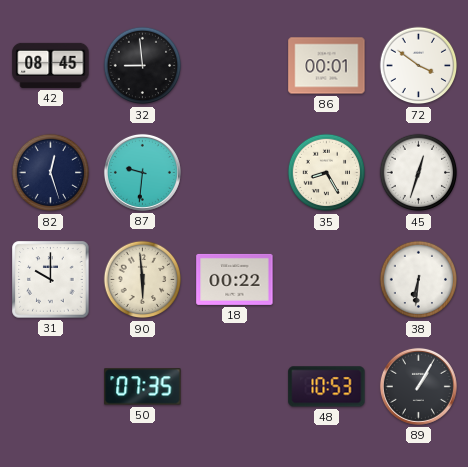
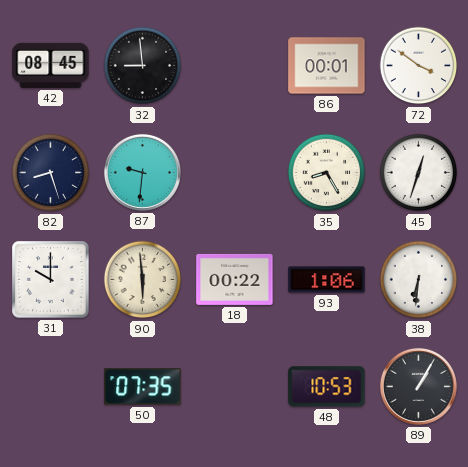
82: 12:27 -> 8:27 (51, 173)
93: none -> 1:06 (327, 280)
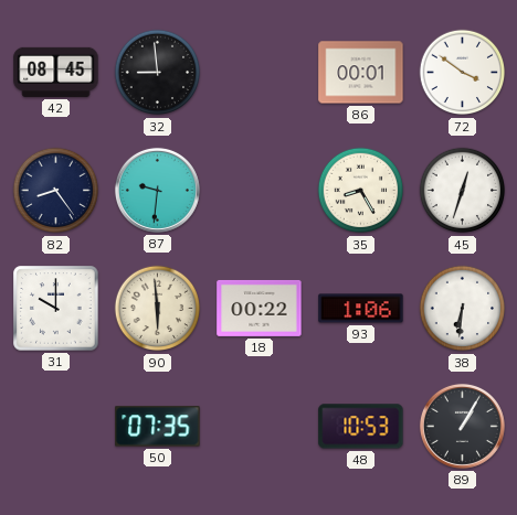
82: 8:27 -> 8:24 (56, 191)
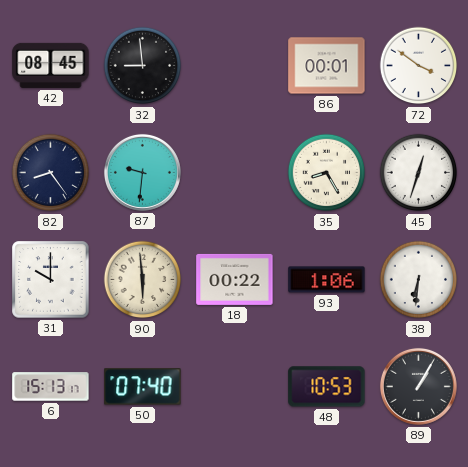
6: none -> 15:13 (51, 387)
50: 07:35 -> 07:40 (143, 387)
